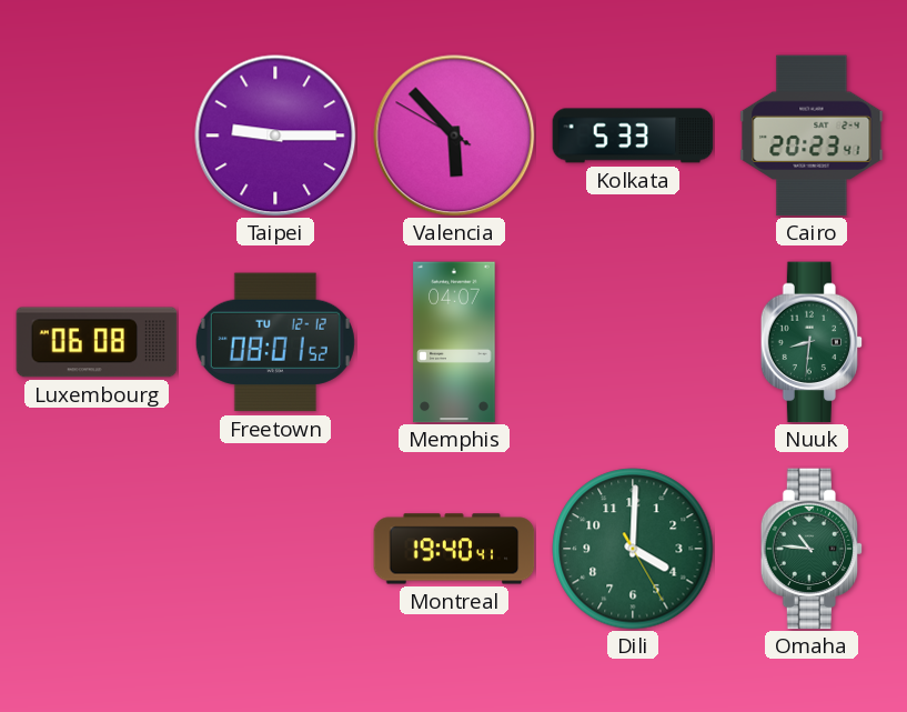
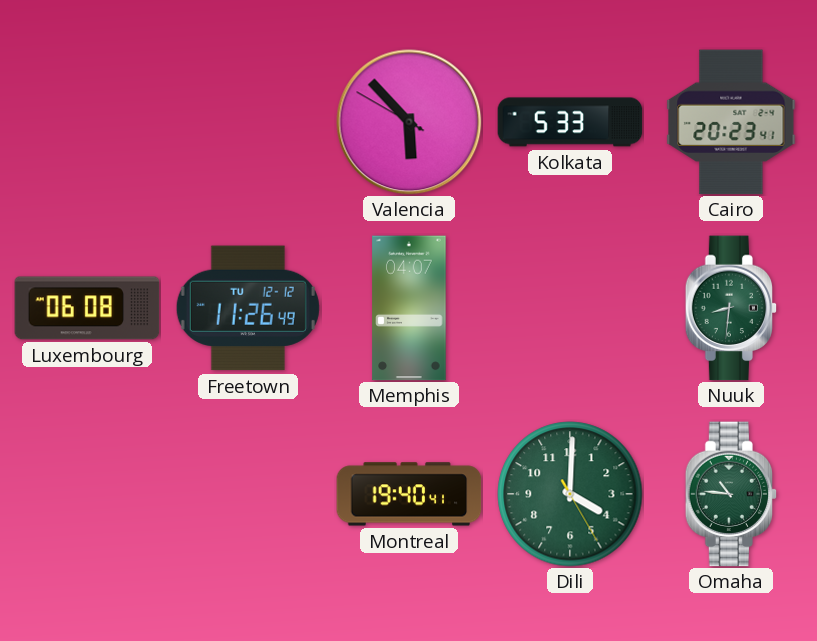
Taipei: 9:15 -> none (275, 136)
Freetown: 08:01 -> 11:26 (248, 308)
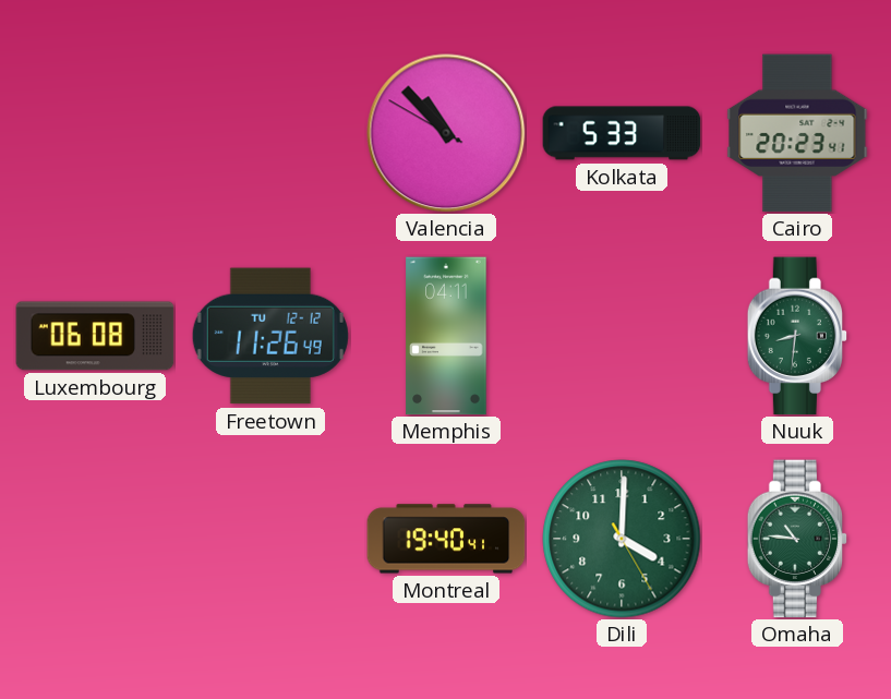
Valencia: 5:52 -> 10:52 (446, 133)
Memphis: 04:07 -> 04:11 (446, 336)
